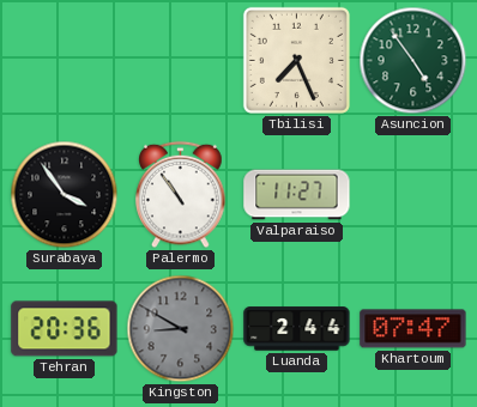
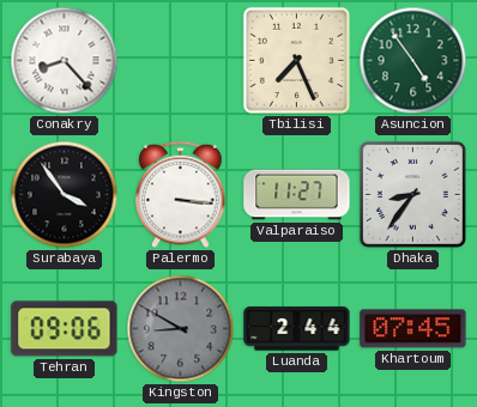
Conakry: none -> 8:23 (65, 61)
Palermo: 10:54 -> 3:16 (181, 195)
Dhaka: none -> 8:36 (412, 194)
Tehran: 20:36 -> 09:06 (65, 329)
Khartoum: 07:47 -> 07:45 (413, 329)
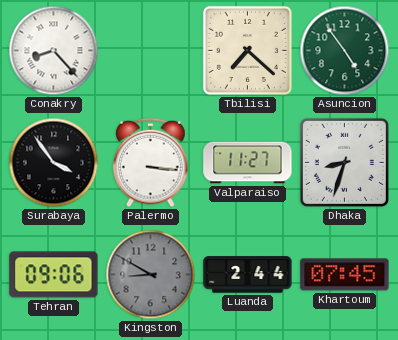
Tbilisi: 7:26 -> 7:22 (247, 50)
Dhaka: 8:36 -> 8:33 (344, 162)
